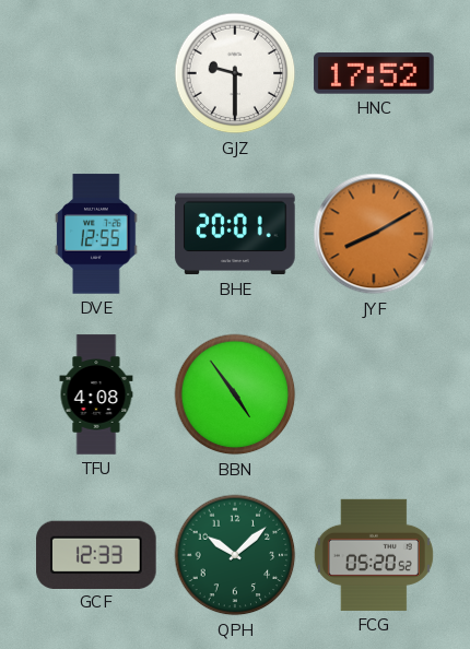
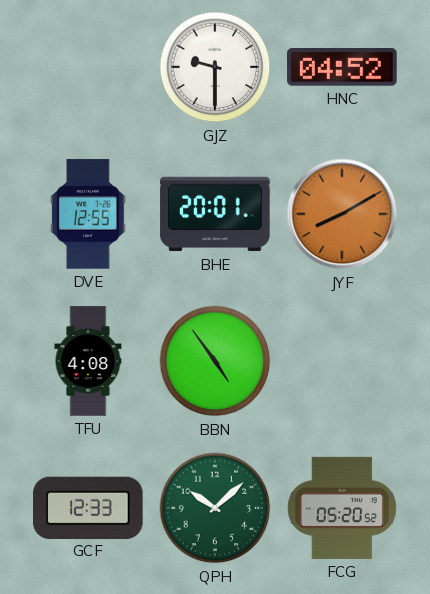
HNC: 17:52 -> 04:52 (342, 67)
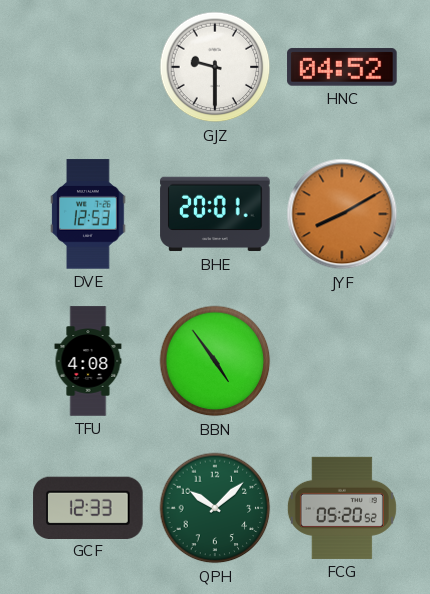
DVE: 12:55 -> 12:53 (88, 214)
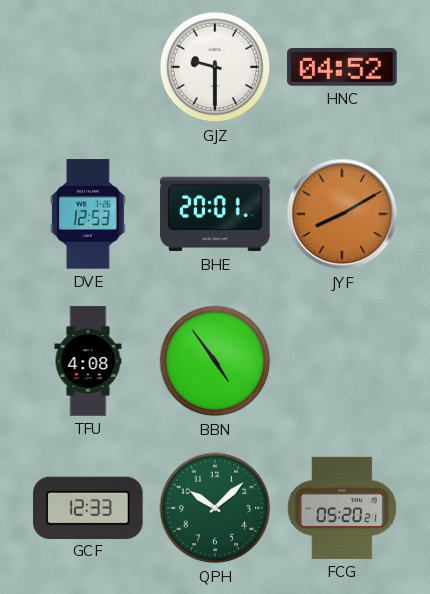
FCG: 05:20:52 -> 05:20:21 (342, 508)
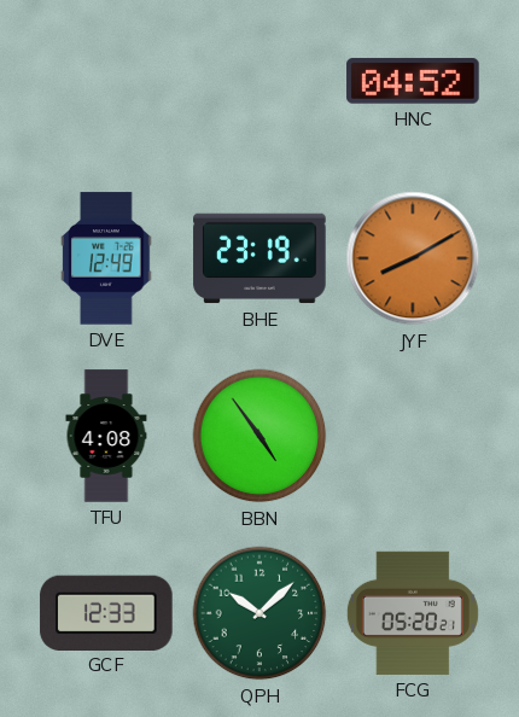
GJZ: 9:30 -> none (215, 67)
DVE: 12:53 -> 12:49 (106, 258)
BHE: 20:01 -> 23:19 (259, 258)
